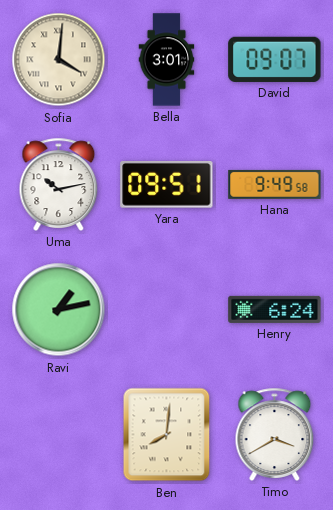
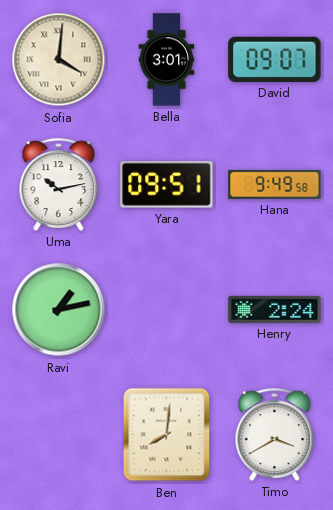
Henry: 6:24 -> 2:24 (275, 309)
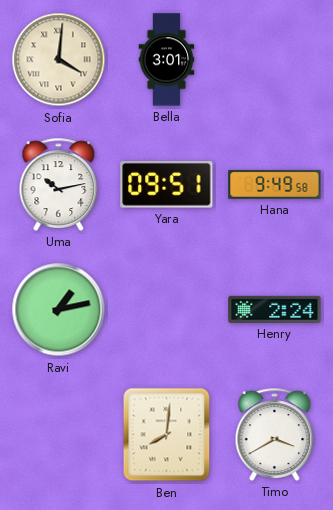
David: 09:07 -> none (275, 59)
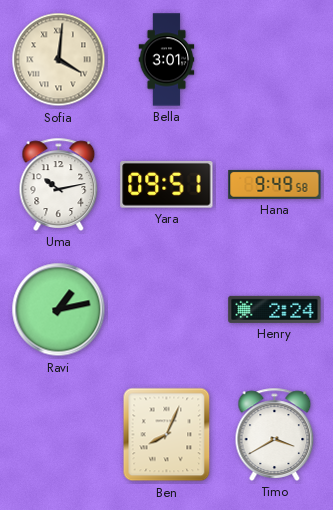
Ben: 8:01 -> 8:04 (167, 435)
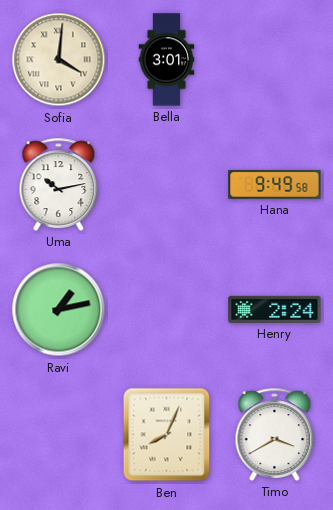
Yara: 09:51 -> none (167, 184)
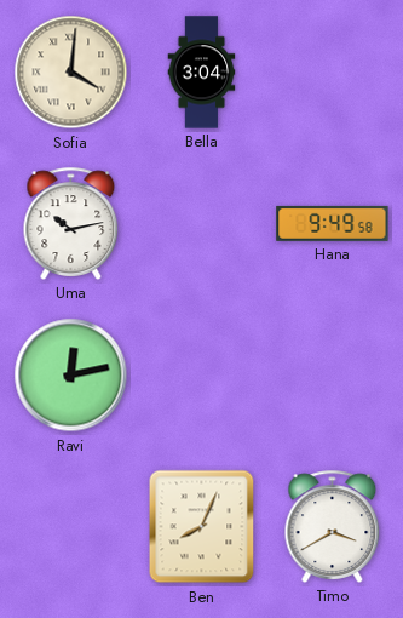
Bella: 3:01 -> 3:04 (202, 73)
Ravi: 1:13 -> 12:13 (71, 376)
Henry: 2:24 -> none (275, 309)
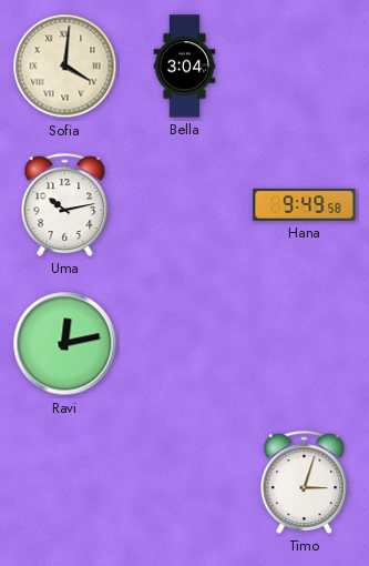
Ben: 8:04 -> none (202, 527)
Timo: 3:40 -> 3:03 (305, 482)
